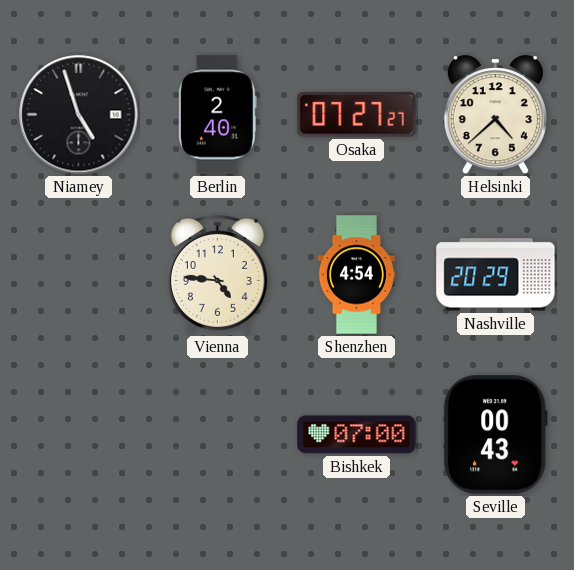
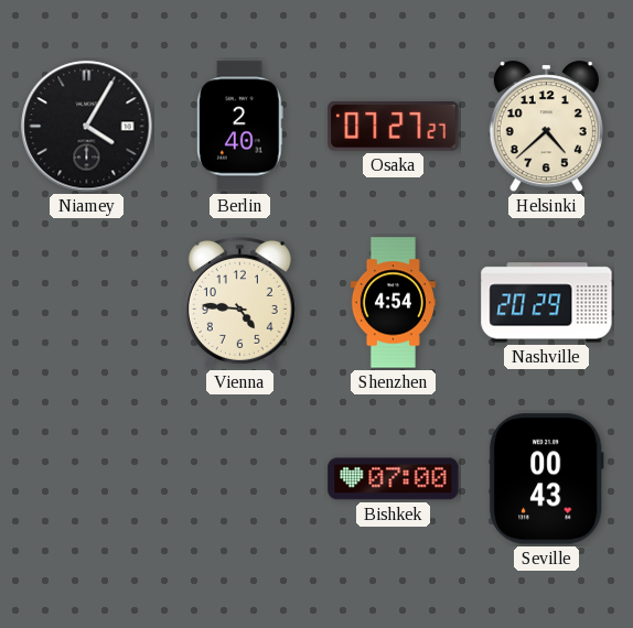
Niamey: 4:57 -> 4:05 (87, 127)
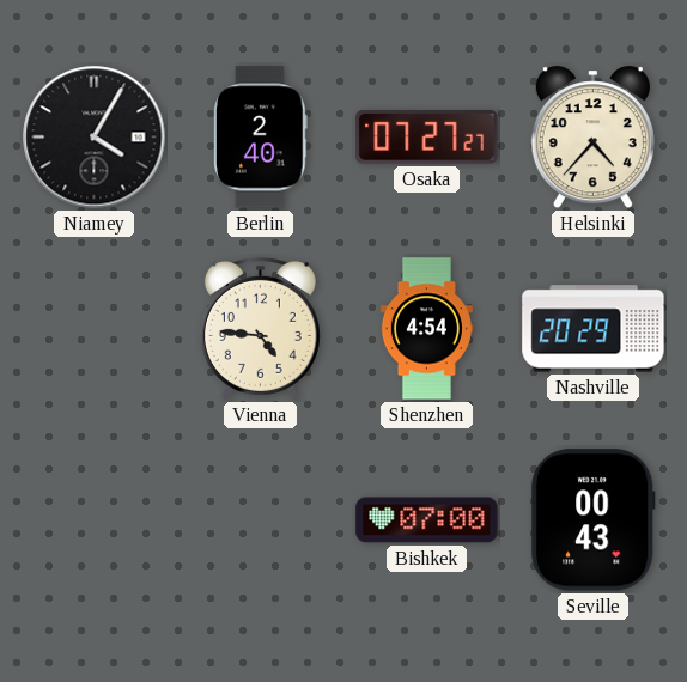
Helsinki: 4:38 -> 4:37 (592, 138)
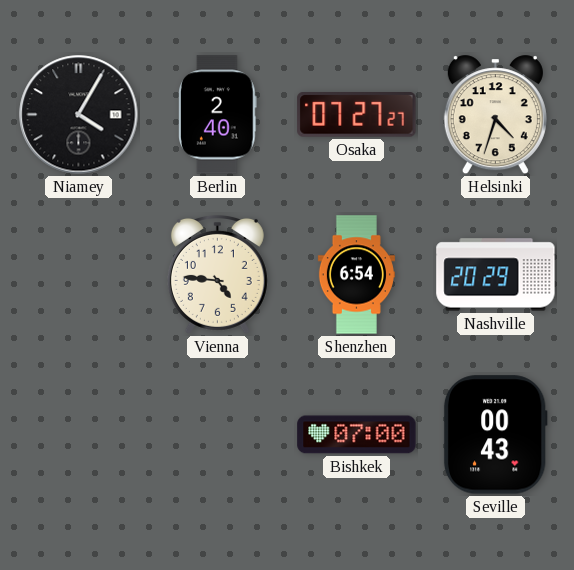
Helsinki: 4:37 -> 4:33 (495, 115)
Shenzhen: 4:54 -> 6:54 (356, 275)
